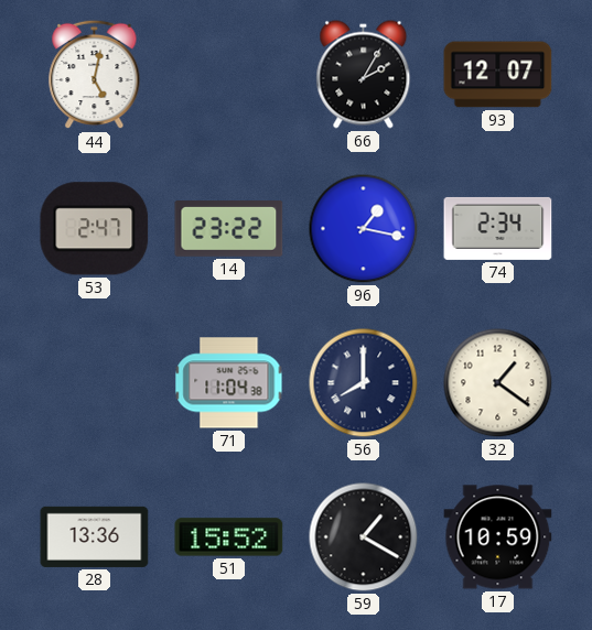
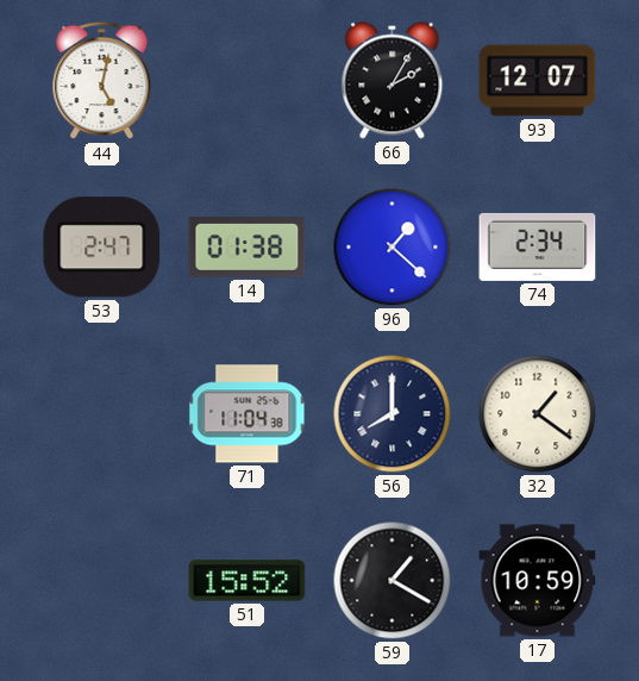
14: 23:22 -> 01:38 (248, 248)
96: 1:17 -> 1:22 (393, 248)
28: 13:36 -> none (95, 536)
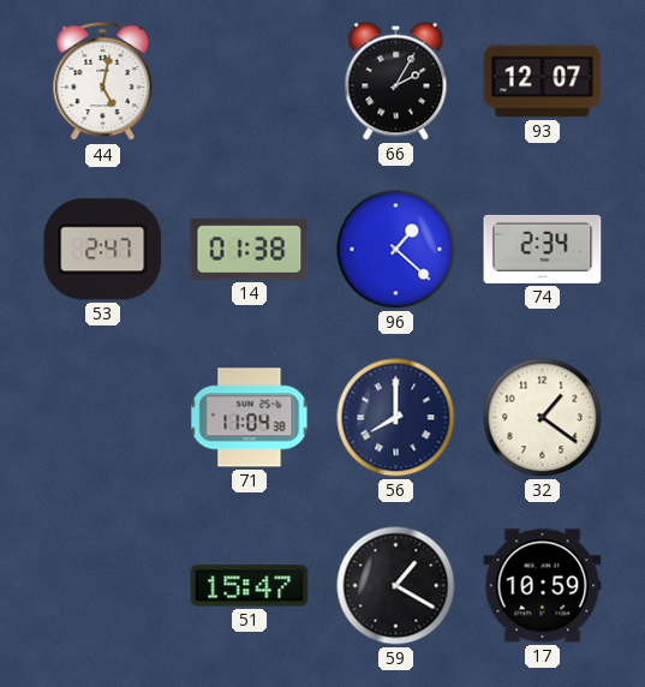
51: 15:52 -> 15:47 (250, 586)
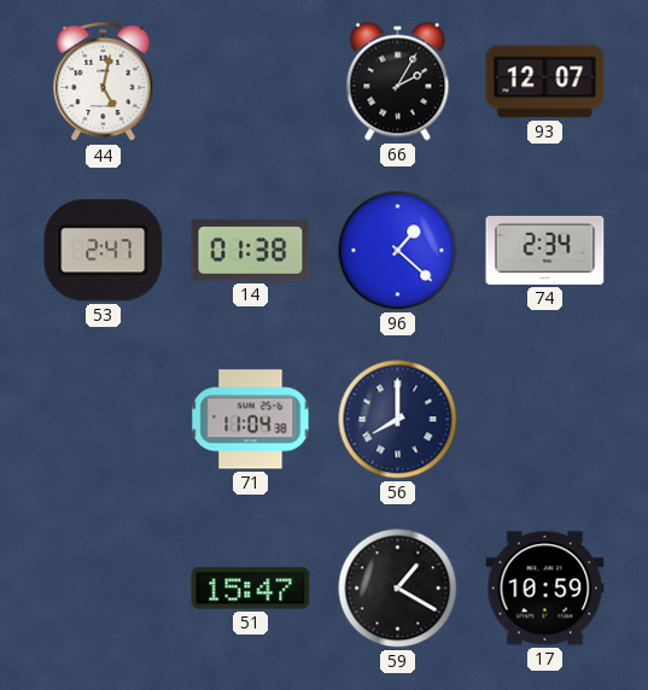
32: 1:21 -> none (543, 418)
